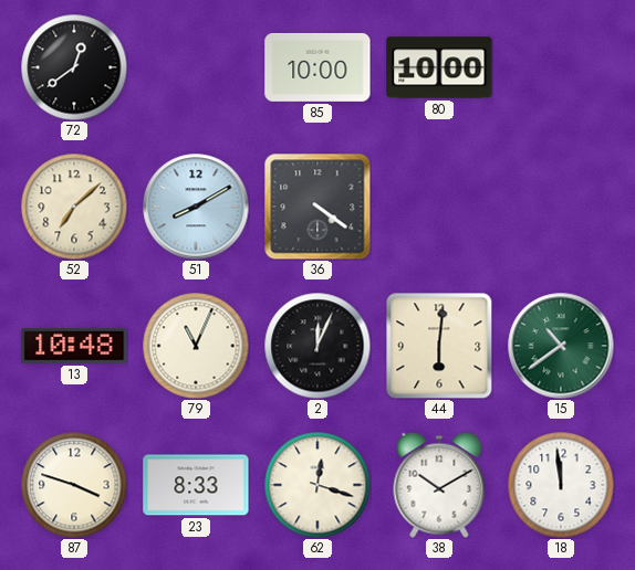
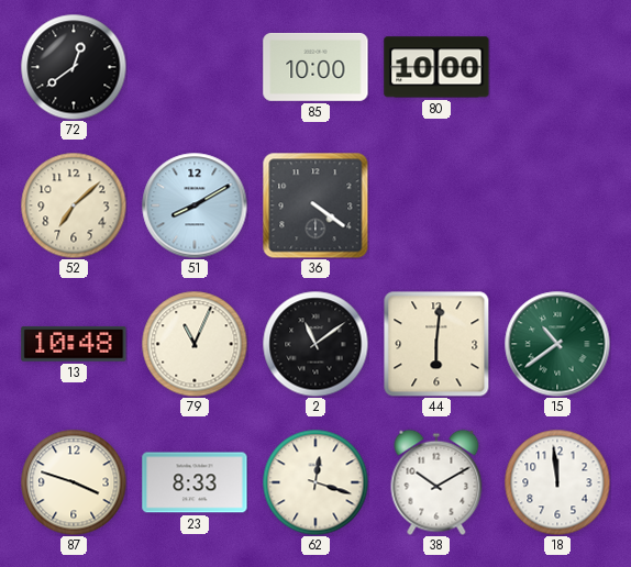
2: 12:04 -> 11:09 (315, 344)
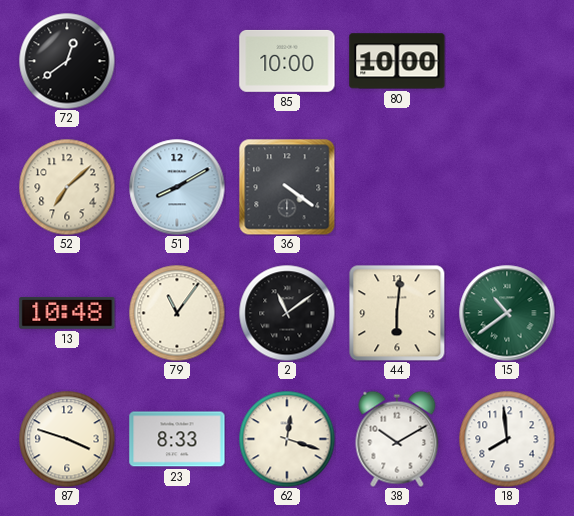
79: 11:04 -> 11:06 (177, 313)
18: 11:59 -> 7:59 (507, 439)
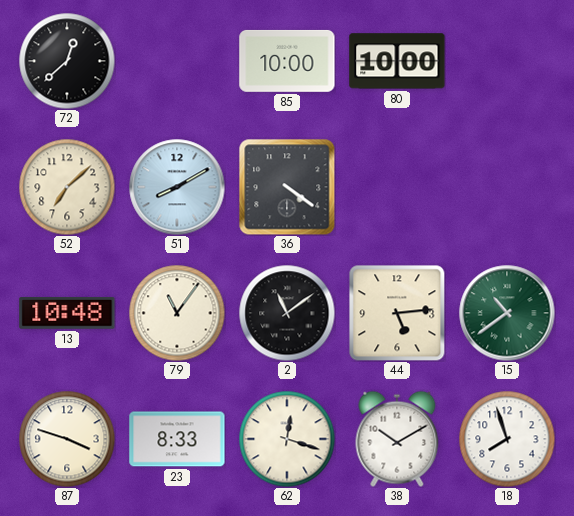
72: 12:39 -> 12:38 (67, 61)
44: 6:01 -> 5:14 (397, 313)
18: 7:59 -> 7:57 (507, 439)
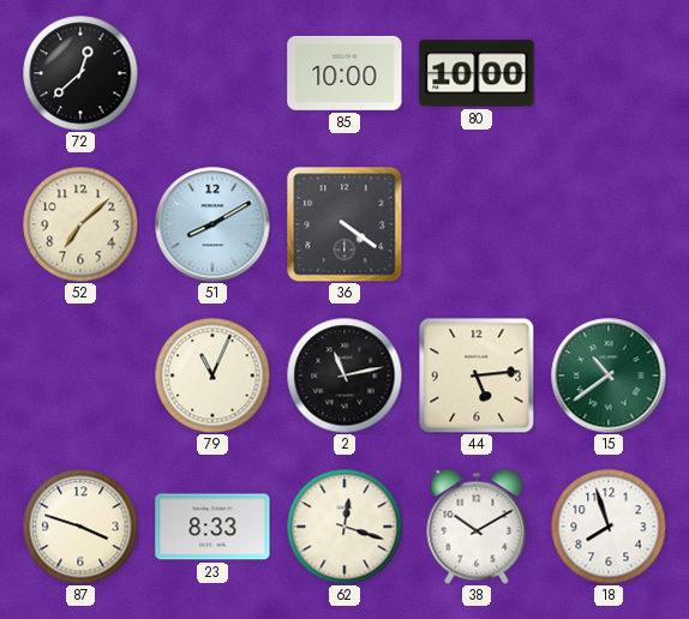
13: 10:48 -> none (67, 313)
79: 11:06 -> 11:04 (212, 375)
2: 11:09 -> 11:13 (344, 375)
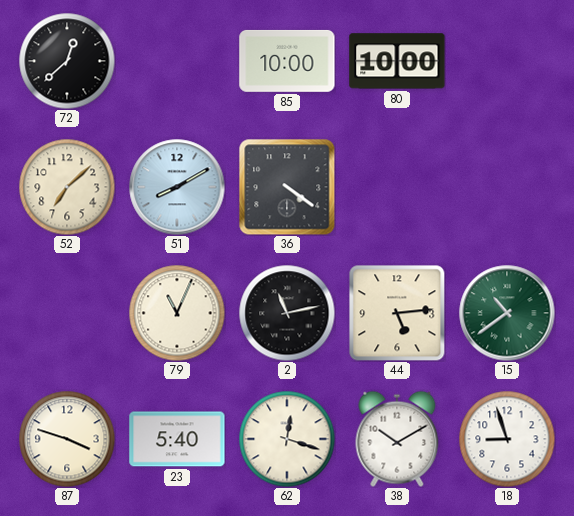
23: 8:33 -> 5:40 (177, 439)
18: 7:57 -> 8:57 (507, 439)
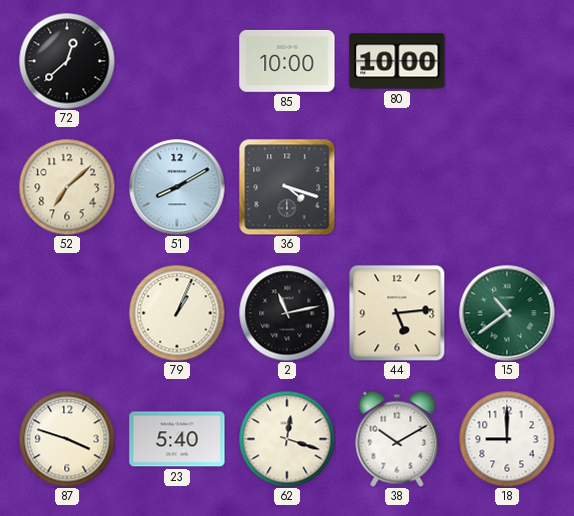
36: 4:21 -> 4:18 (287, 187)
79: 11:04 -> 1:04 (177, 313)
18: 8:57 -> 9:00 (507, 439)
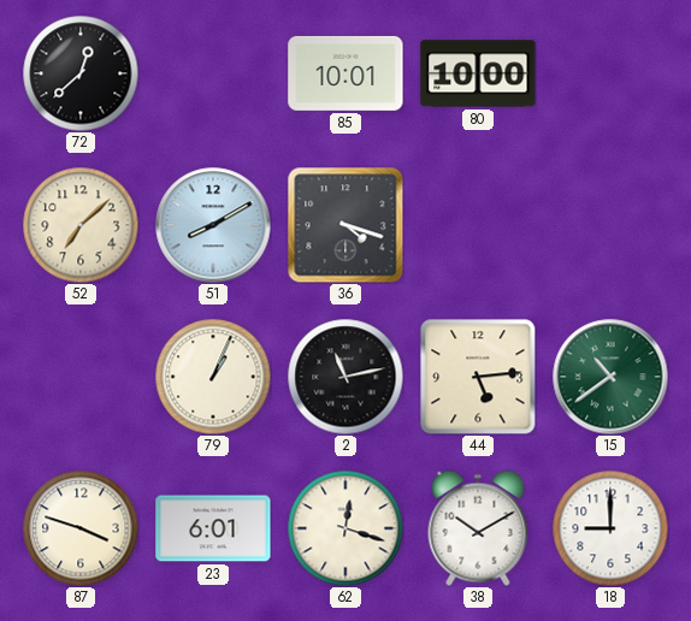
85: 10:00 -> 10:01 (345, 73)
23: 5:40 -> 6:01 (213, 528)
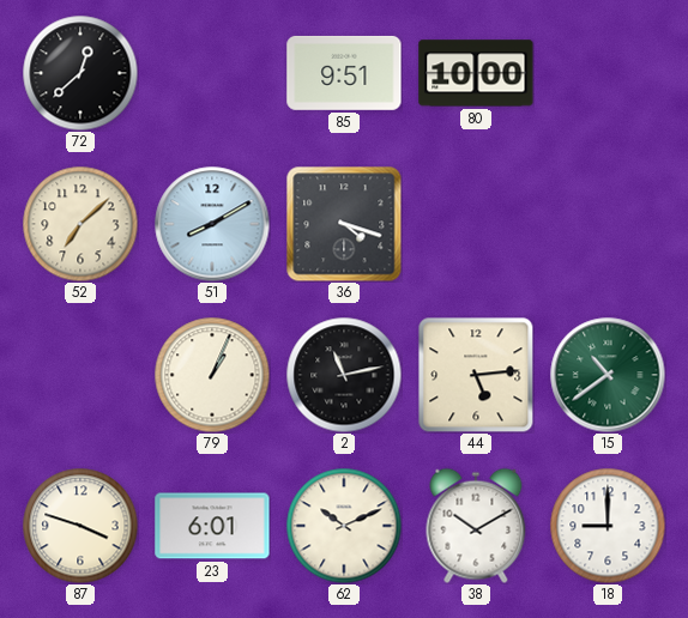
85: 10:01 -> 9:51 (344, 73)
62: 12:18 -> 10:11 (344, 526)
